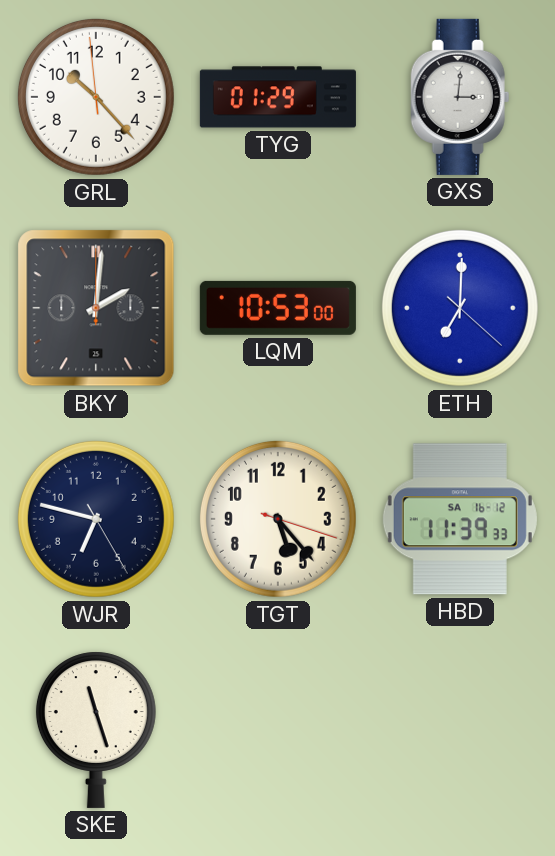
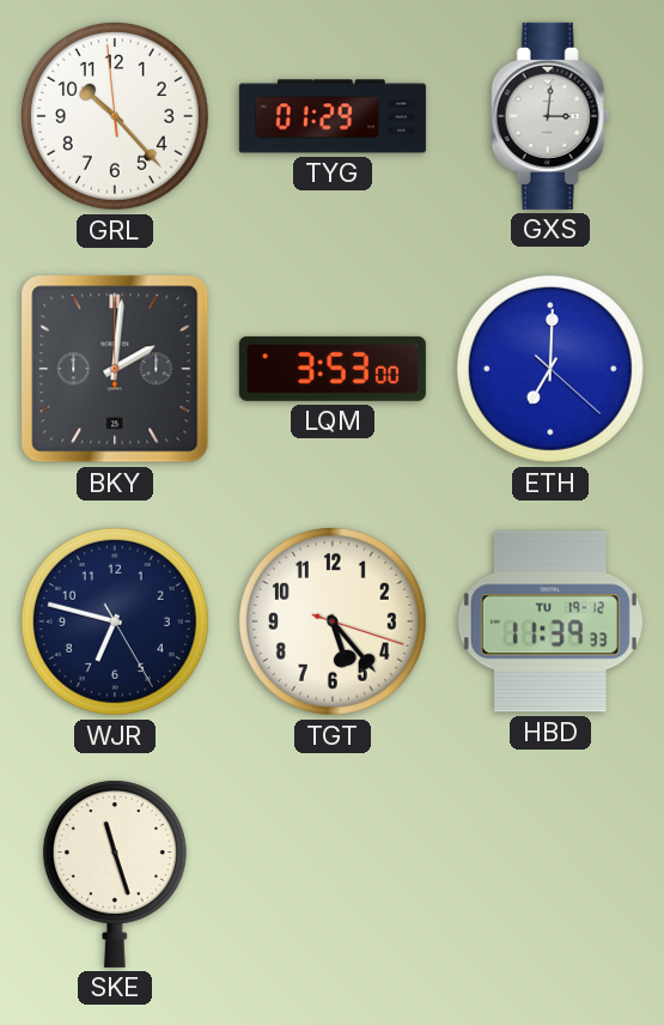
LQM: 10:53 -> 3:53 (333, 369)
HBD date: SA 16-12 -> TU 19-12 (550, 621)
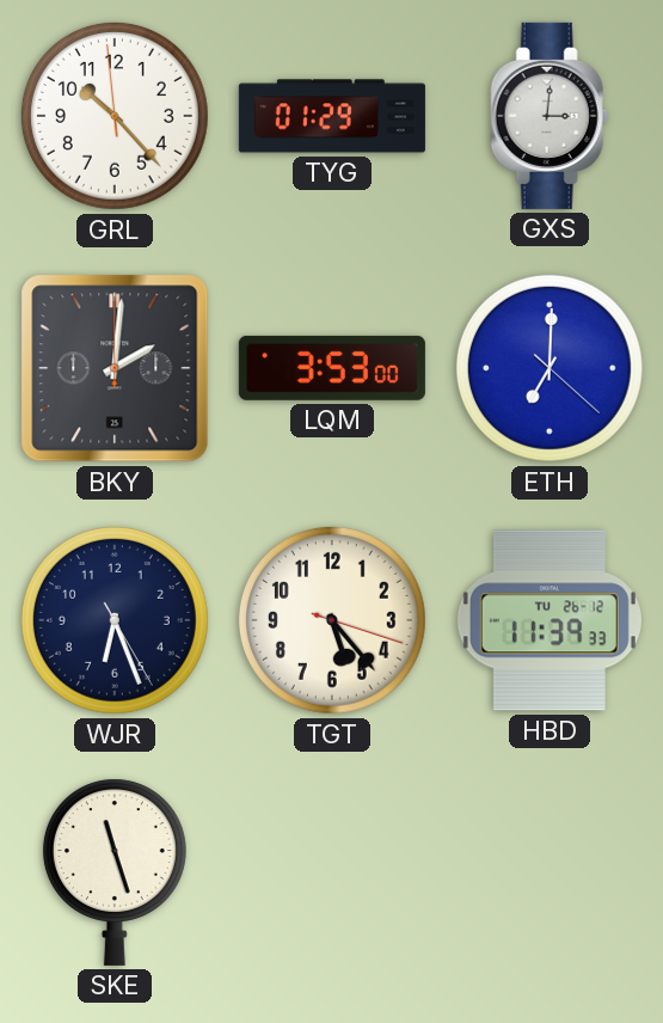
WJR: 6:47 -> 6:26 (115, 620)
HBD date: TU 19-12 -> TU 26-12 (550, 620)
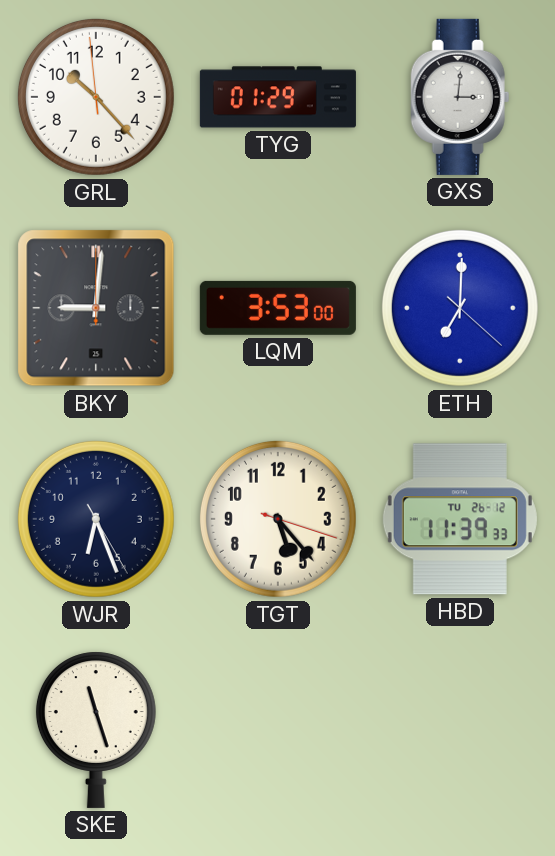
BKY: 2:01 -> 9:01 (96, 308)
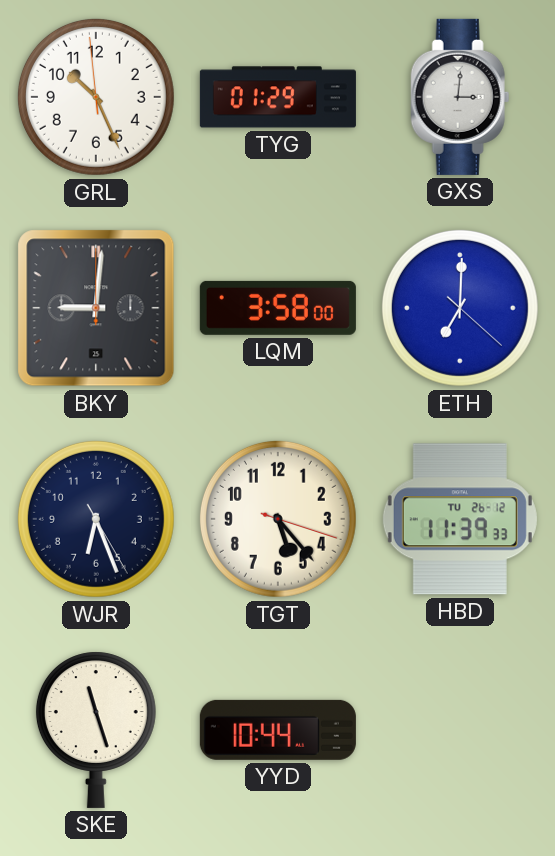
GRL: 10:22 -> 10:25 (96, 97)
LQM: 3:53 -> 3:58 (278, 308)
YYD: none -> 10:44 (278, 730)
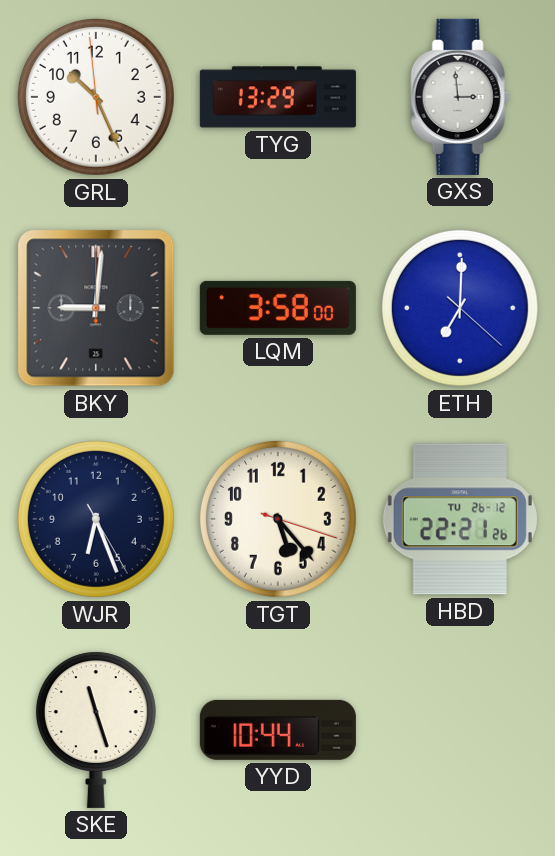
TYG: 01:29 -> 13:29 (278, 97)
GXS: 3:01 -> 2:59 (460, 97)
HBD: 11:39 -> 22:21 (460, 519)
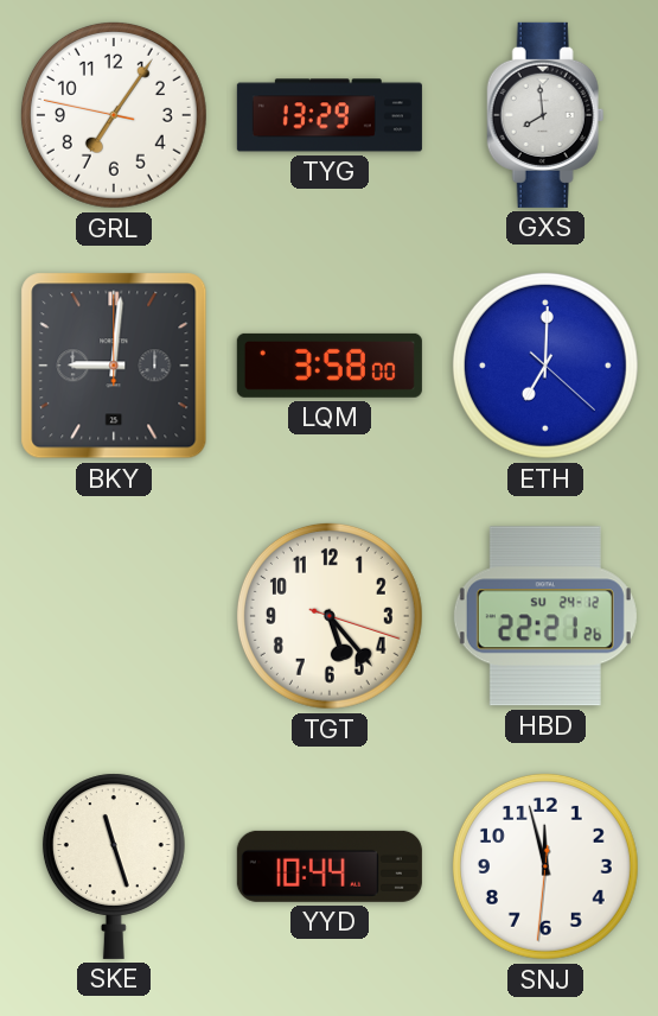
GRL: 10:25 -> 7:05 (114, 115)
GXS: 2:59 -> 7:59 (545, 115)
WJR: 6:26 -> none (96, 519)
HBD date: TU 26-12 -> SU 24-12 (545, 616)
SNJ: none -> 11:57 (545, 866)
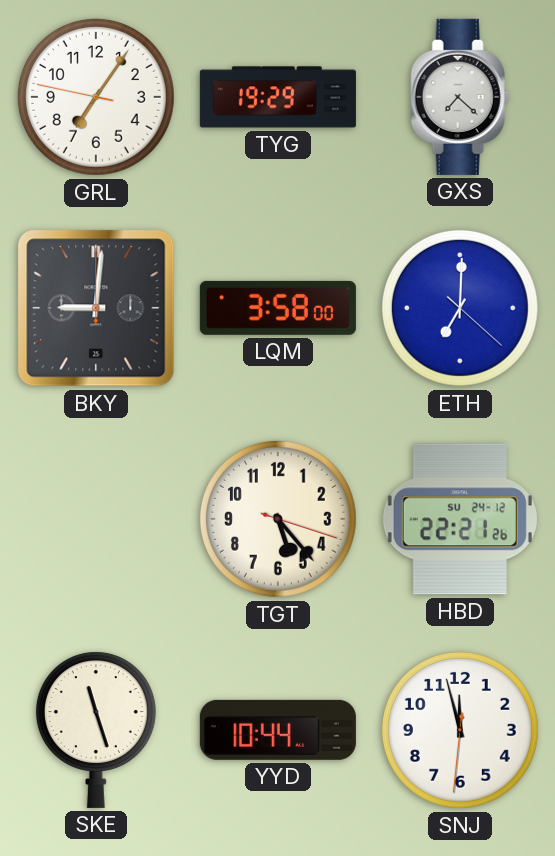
TYG: 13:29 -> 19:29 (278, 97)
GXS: 7:59 -> 7:22 (460, 97)
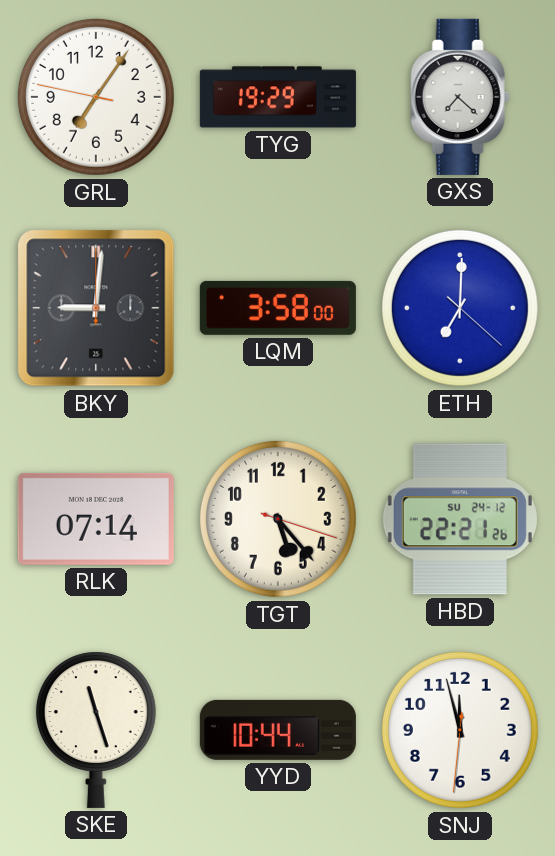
RLK: none -> 07:14 (96, 519)
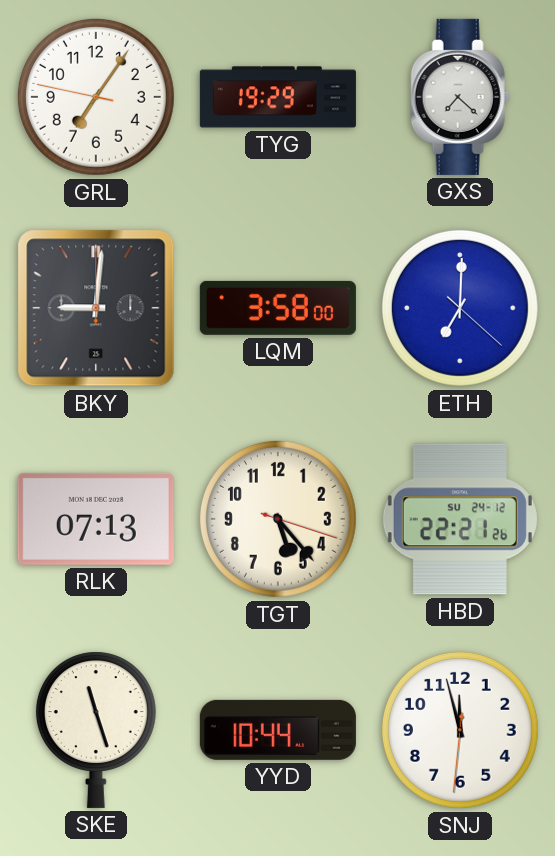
RLK: 07:14 -> 07:13 (96, 519)
